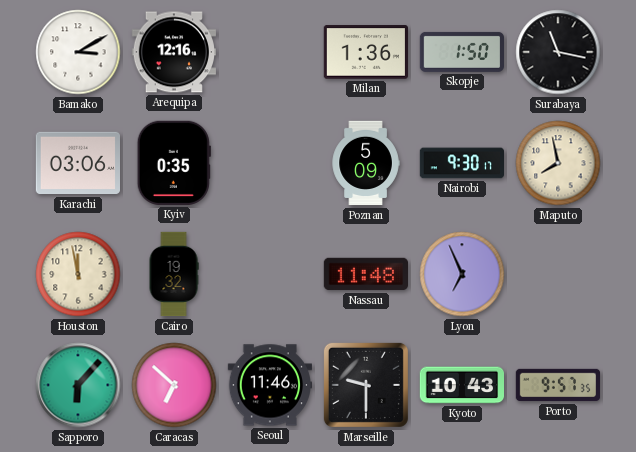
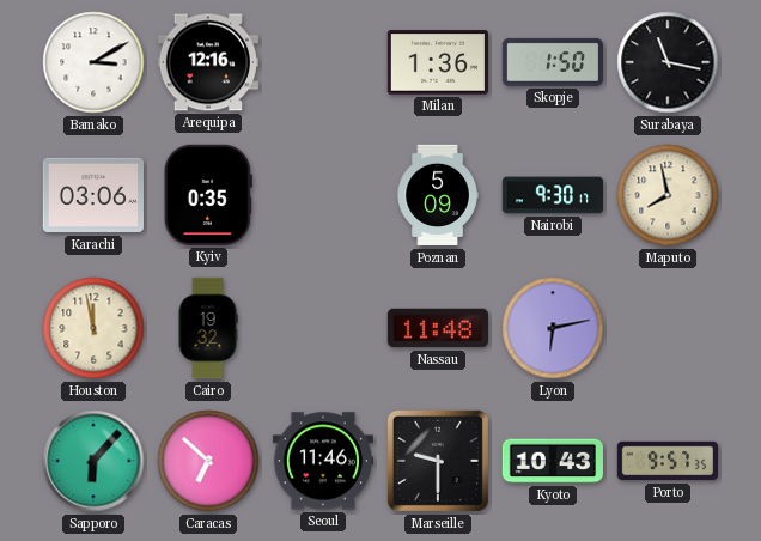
Lyon: 6:56 -> 6:13 (553, 328)
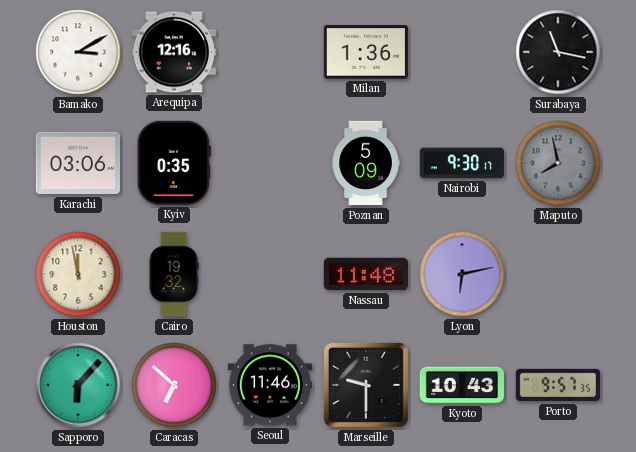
Skopje: 1:50 -> none (552, 62)
Maputo dial: cream -> grey (558, 163)
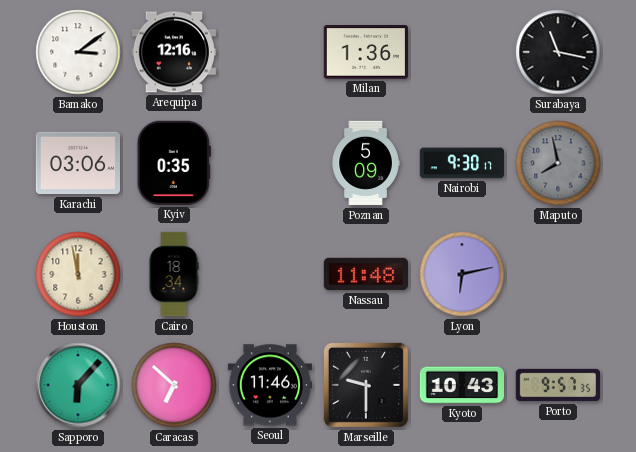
Bamako: 3:10 -> 3:09 (78, 52)
Cairo: 19:32 -> 18:34 (174, 274)
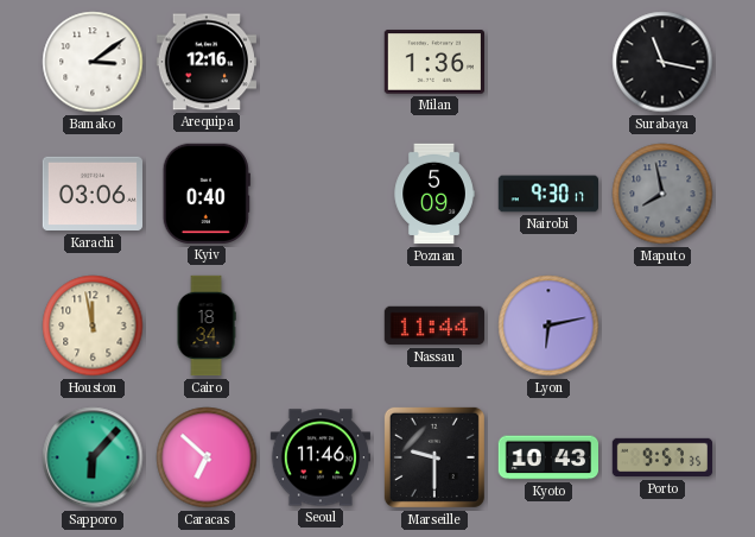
Kyiv: 0:35 -> 0:40 (207, 194)
Nassau: 11:48 -> 11:44 (433, 326)
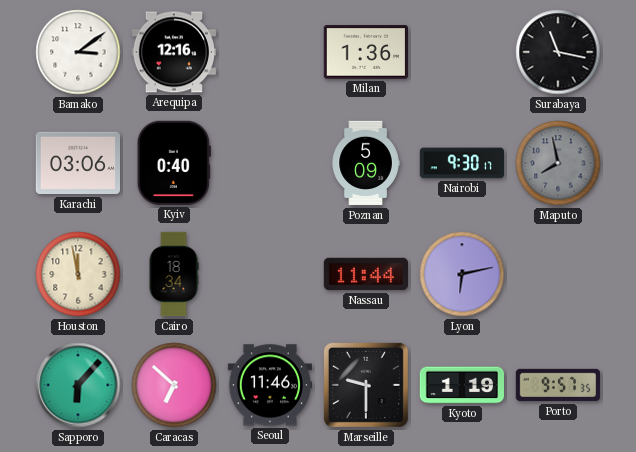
Kyoto: 10:43 -> 1:19 (462, 385)
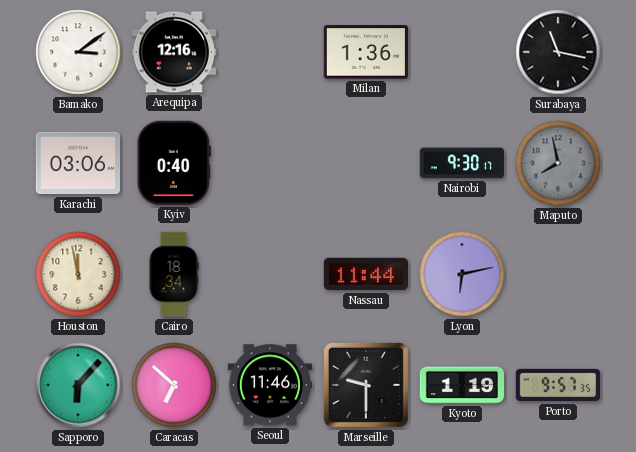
Poznan: 5:09 -> none (366, 163)
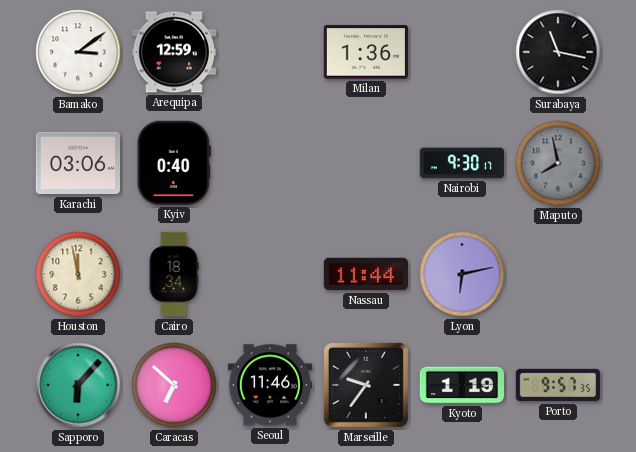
Arequipa: 12:16 -> 12:59 (173, 52)
Marseille: 9:30 -> 9:36 (366, 385)
